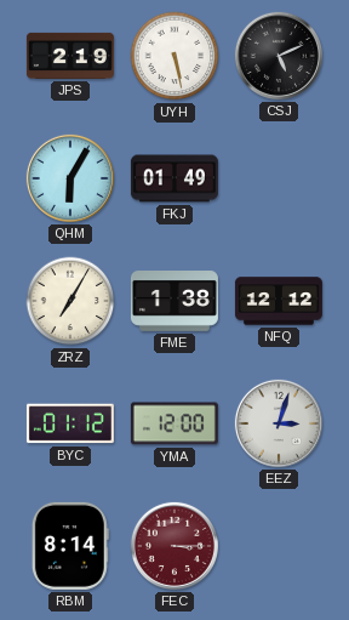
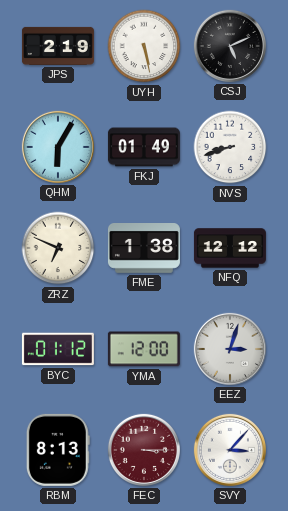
NVS: none -> 8:42 (230, 147)
ZRZ: 7:05 -> 6:49 (58, 248)
RBM: 8:14 -> 8:13 (58, 450)
SVY: none -> 3:07 (230, 450)
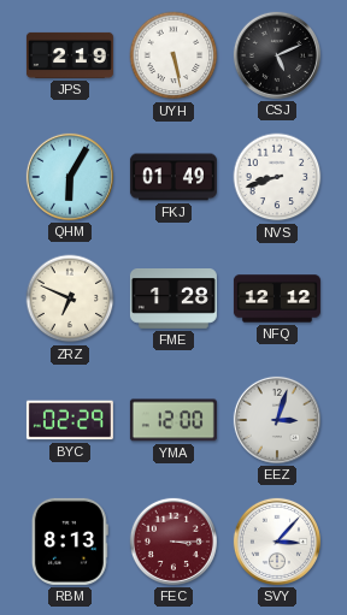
FME: 1:38 -> 1:28 (173, 300)
BYC: 01:12 -> 02:29 (70, 420)
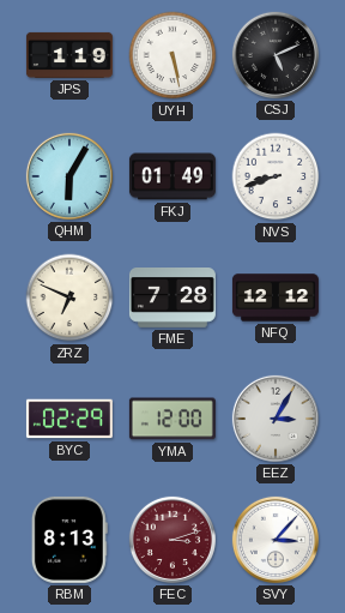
JPS: 2:19 -> 1:19 (69, 55)
FME: 1:28 -> 7:28 (172, 299)
EEZ: 3:03 -> 3:05 (276, 419)
FEC: 3:15 -> 3:12 (172, 540)
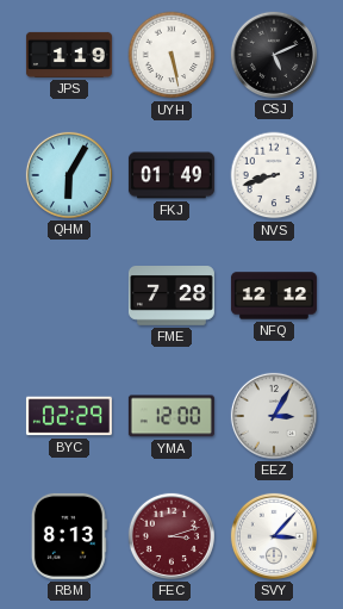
ZRZ: 6:49 -> none (69, 298)
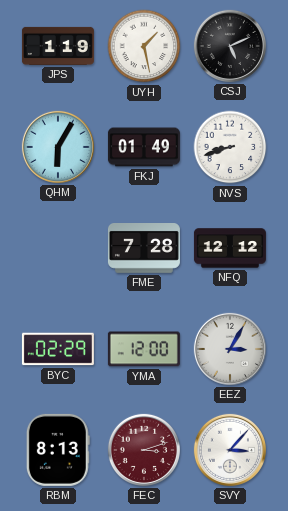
UYH: 5:28 -> 1:28 (144, 46)
